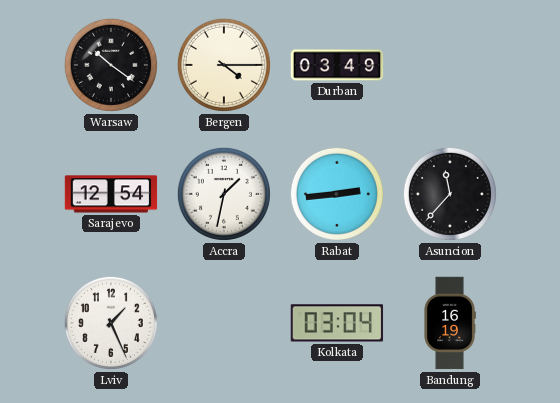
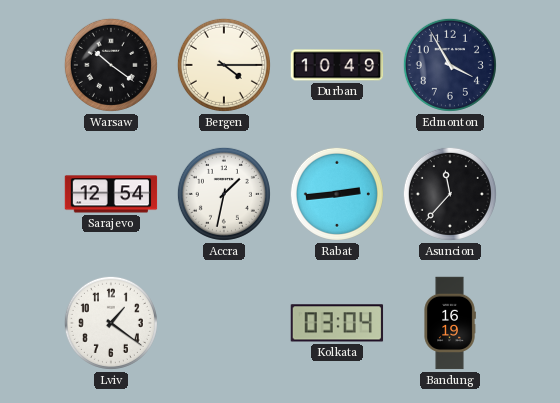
Durban: 03:49 -> 10:49 (337, 65)
Edmonton: none -> 3:55 (450, 65)
Lviv: 1:26 -> 1:21 (111, 323)
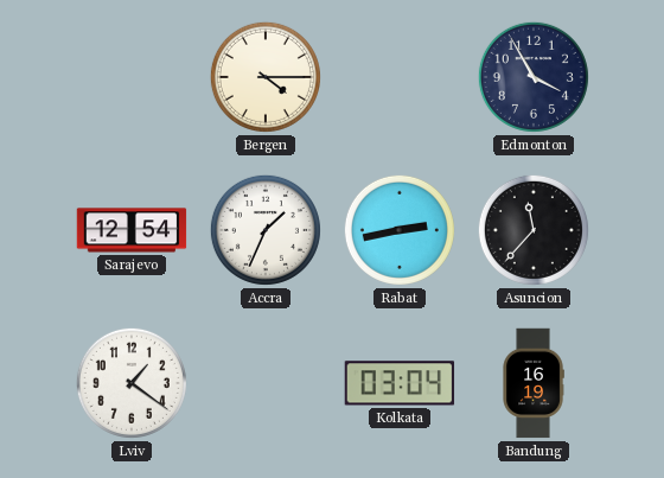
Warsaw: 10:21 -> none (111, 65)
Durban: 10:49 -> none (337, 65)
Accra: 1:32 -> 1:34 (266, 230)
Rabat: 2:44 -> 2:43 (400, 230)
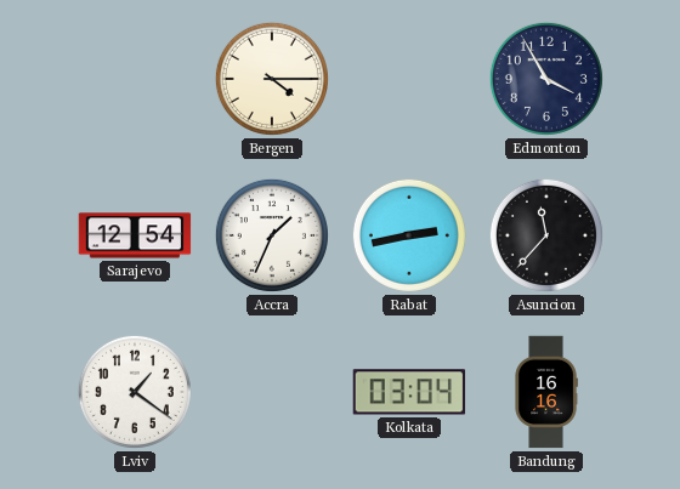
Bandung: 16:19 -> 16:16 (546, 392)
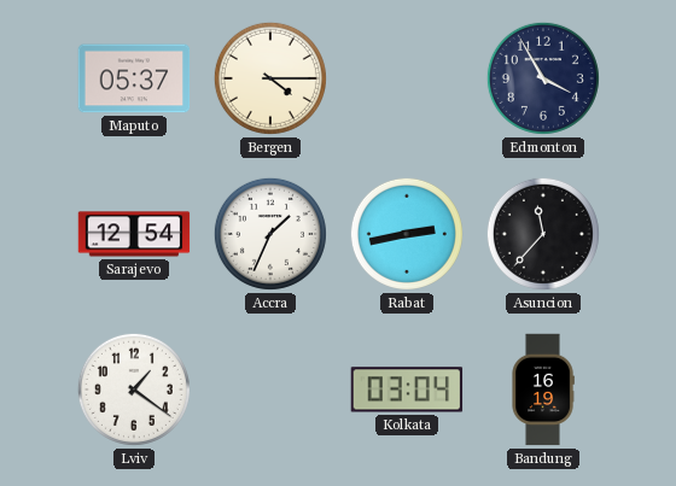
Maputo: none -> 05:37 (134, 78)
Bandung: 16:16 -> 16:19 (543, 390)
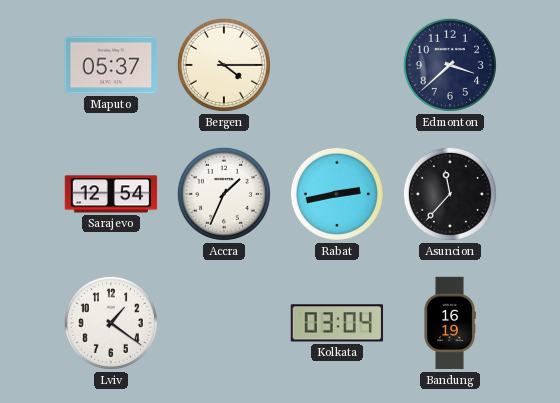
Edmonton: 3:55 -> 3:38 (450, 65)
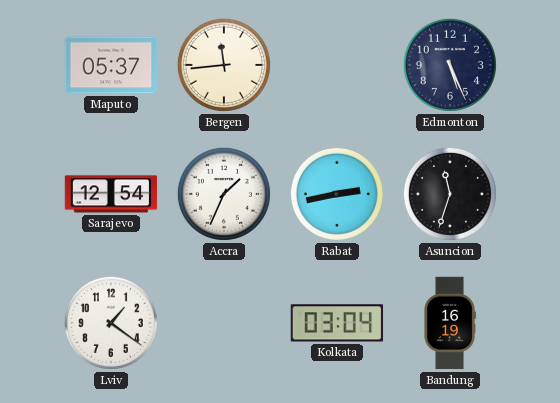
Bergen: 4:15 -> 11:44 (224, 65)
Edmonton: 3:38 -> 5:26 (450, 65)
Asuncion: 11:37 -> 11:33 (450, 194)
